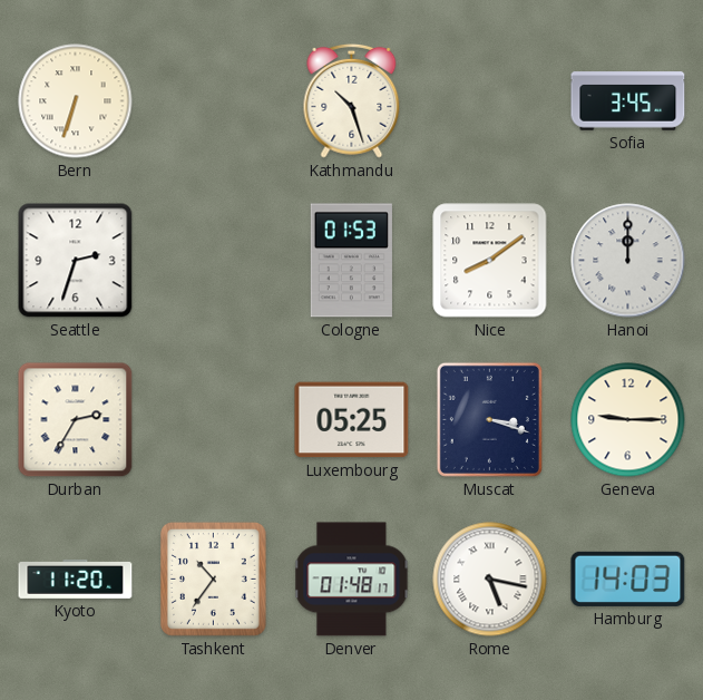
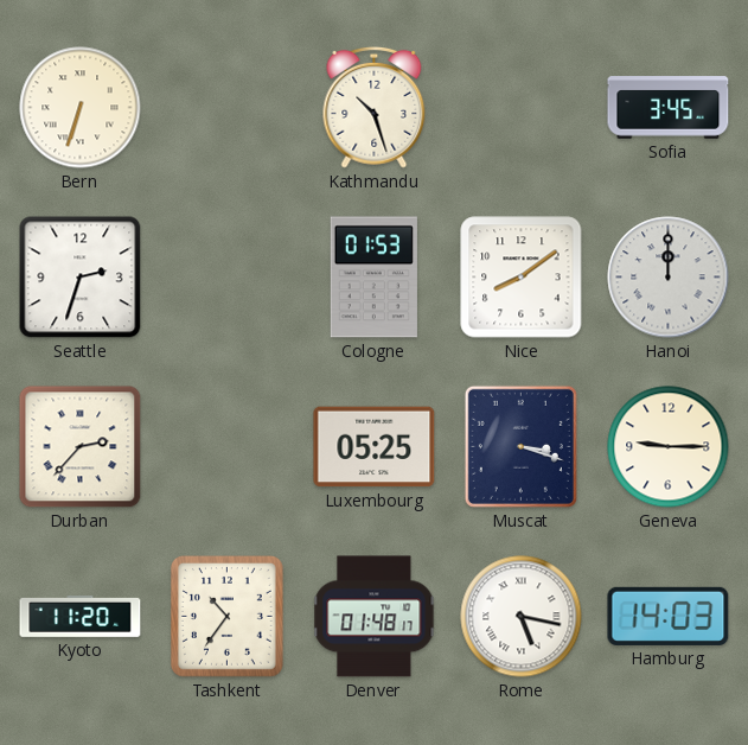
Durban: 2:35 -> 2:37 (81, 447)
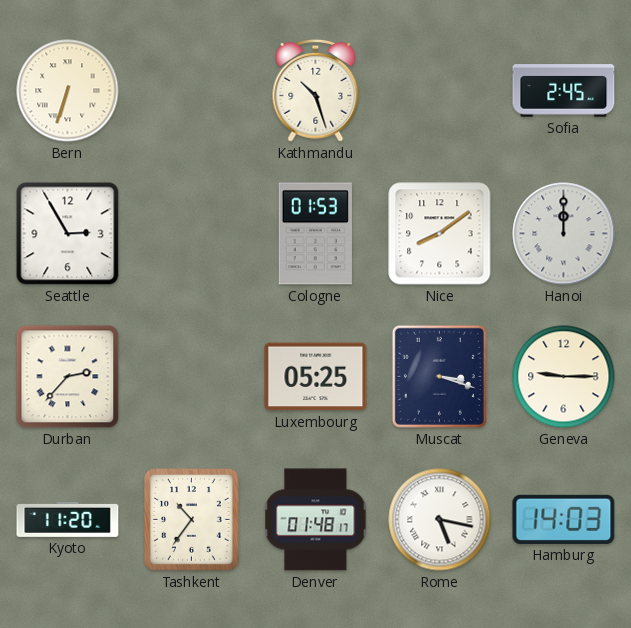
Sofia: 3:45 -> 2:45 (564, 91)
Seattle: 2:33 -> 2:55 (68, 234)
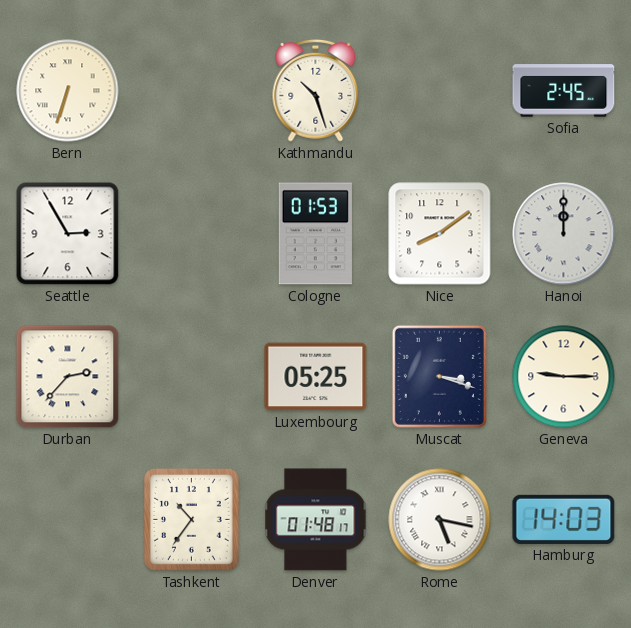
Kyoto: 11:20 -> none (68, 519)
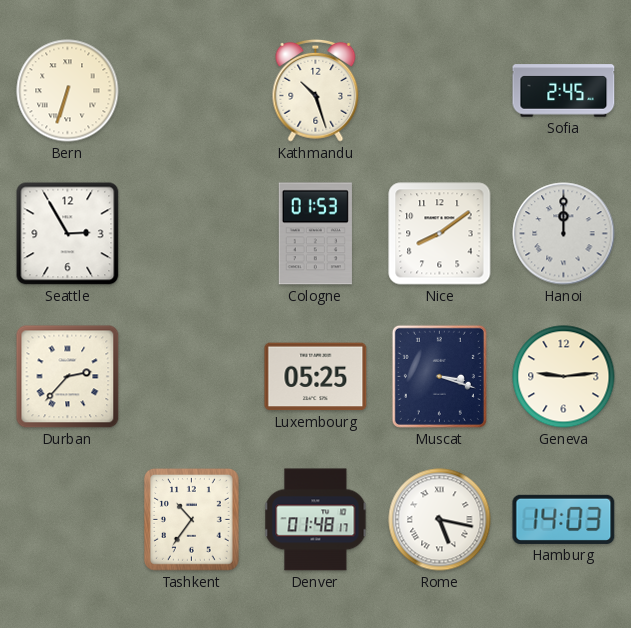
Geneva: 9:15 -> 9:14 (564, 377)
